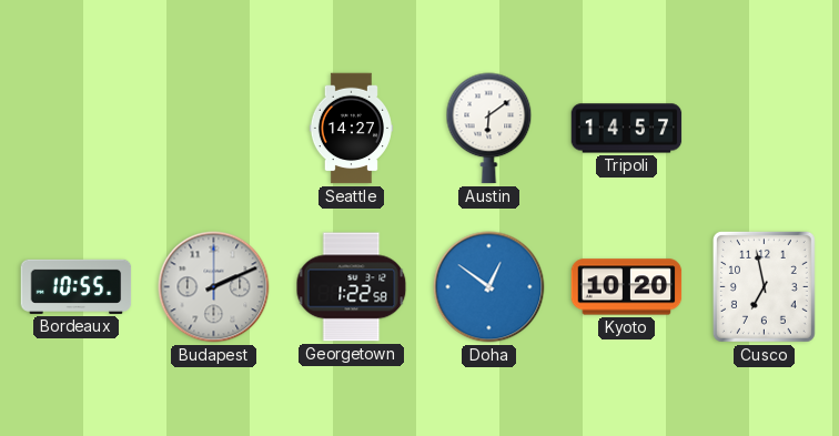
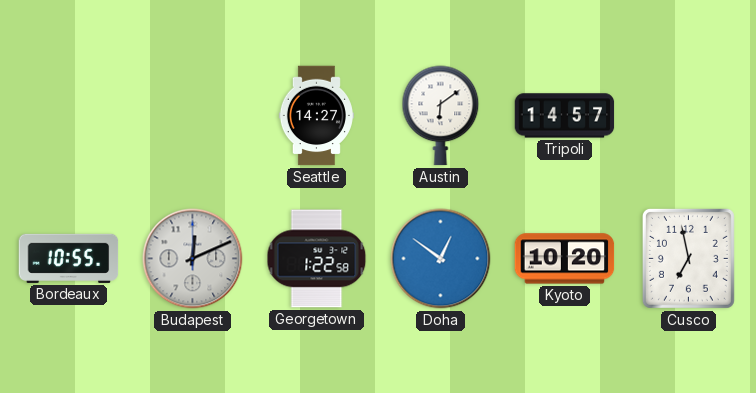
Budapest: 2:11 -> 12:11 (193, 259)
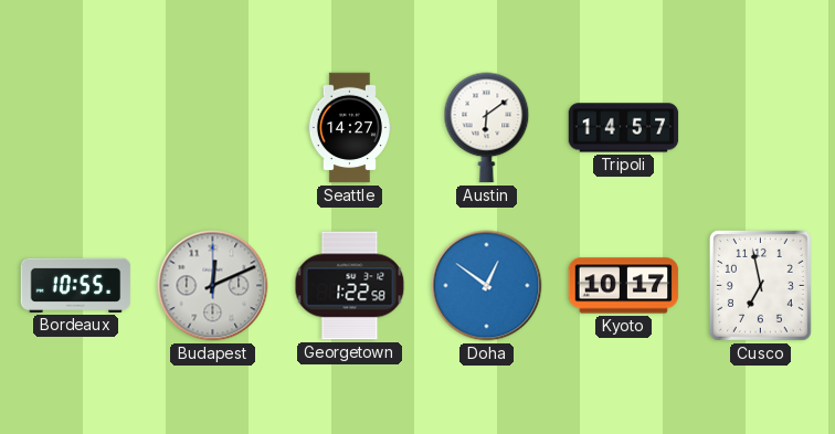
Kyoto: 10:20 -> 10:17 (624, 286)
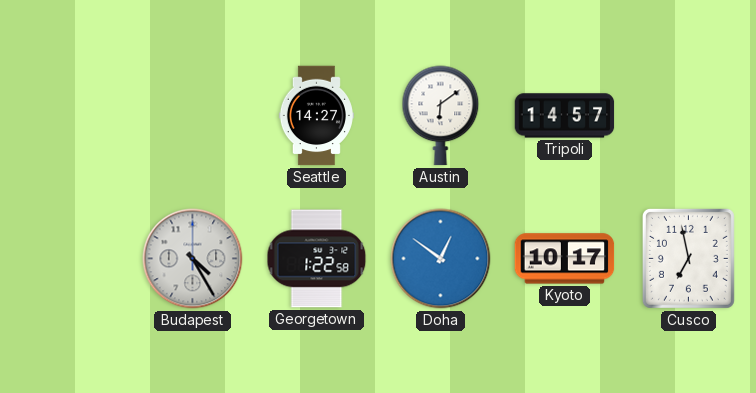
Bordeaux: 10:55 -> none (76, 285)
Budapest: 12:11 -> 4:25 (193, 259)
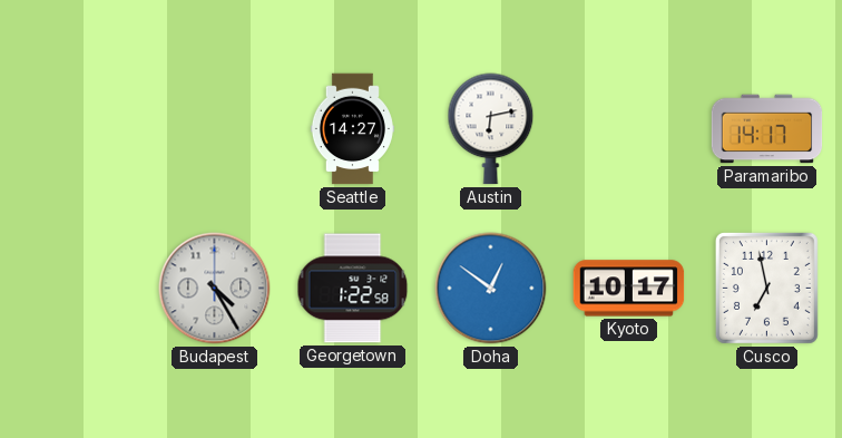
Austin: 6:09 -> 6:13 (491, 129)
Tripoli: 14:57 -> none (565, 116)
Paramaribo: none -> 14:17 (767, 129)
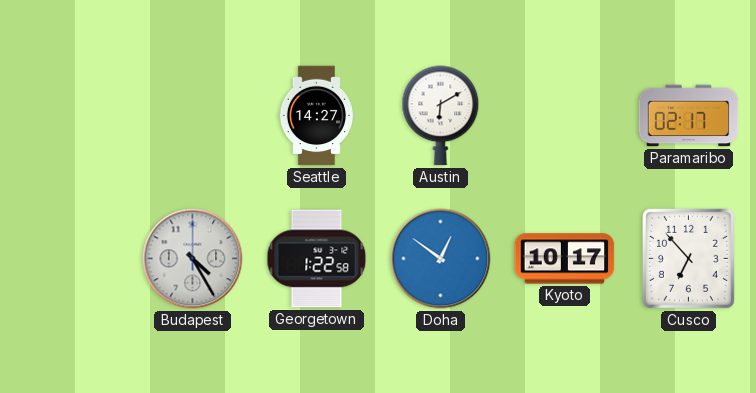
Austin: 6:13 -> 6:10 (441, 116)
Paramaribo: 14:17 -> 02:17 (689, 116)
Cusco: 6:58 -> 6:53 (688, 258)
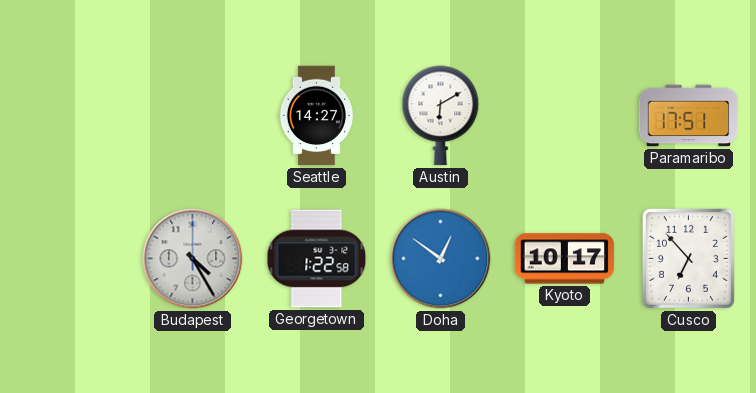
Paramaribo: 02:17 -> 17:51 (689, 116)
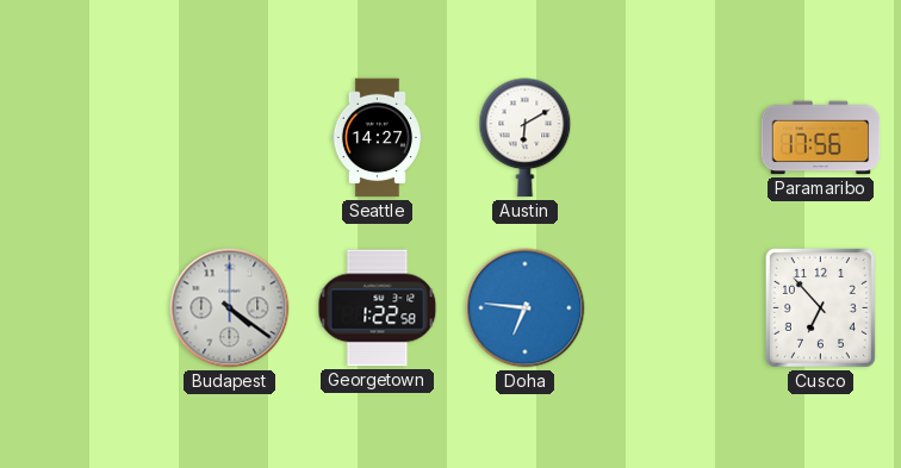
Paramaribo: 17:51 -> 17:56 (821, 138)
Budapest: 4:25 -> 4:21 (230, 308)
Doha: 12:51 -> 6:46 (526, 308)
Kyoto: 10:17 -> none (565, 259)
